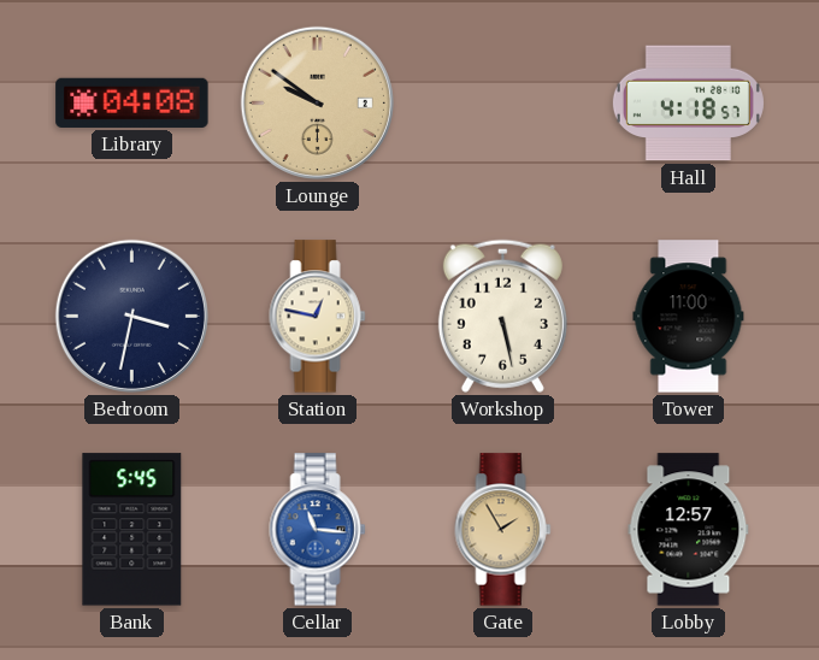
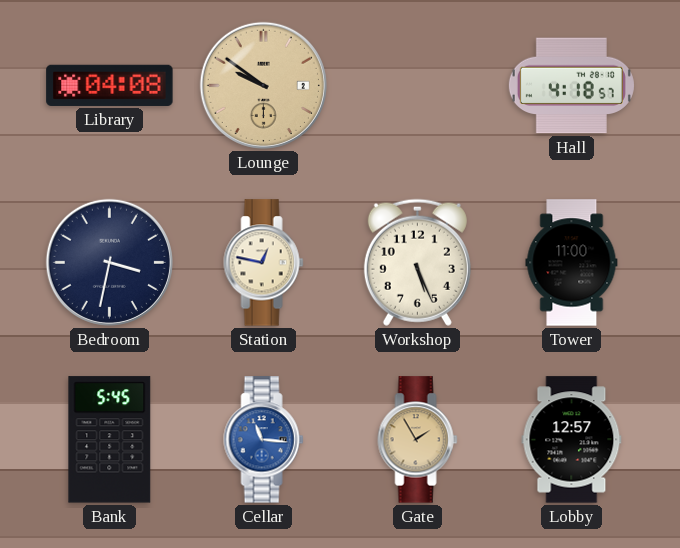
Workshop: 5:28 -> 5:26 (417, 262)
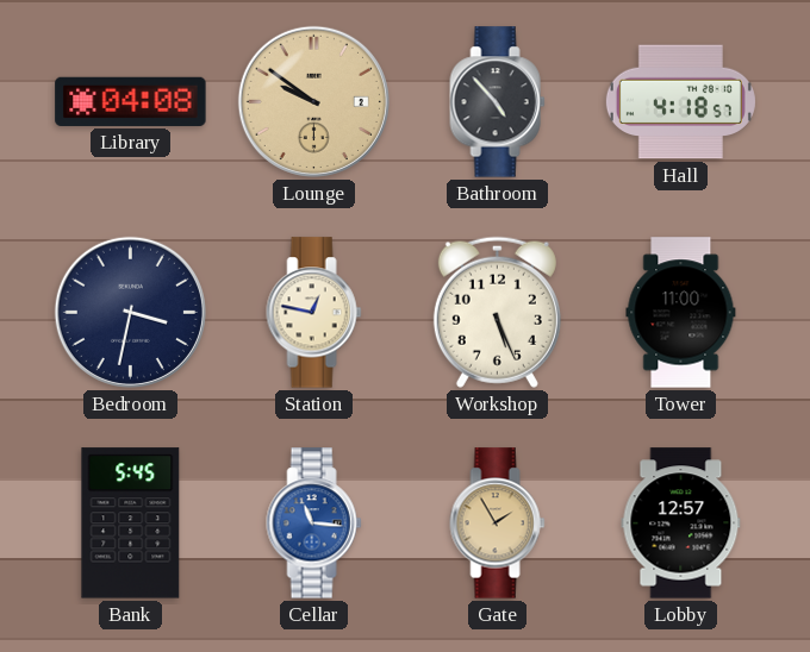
Bathroom: none -> 4:53 (498, 102)
